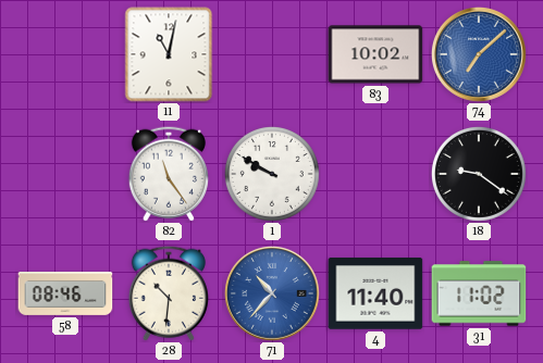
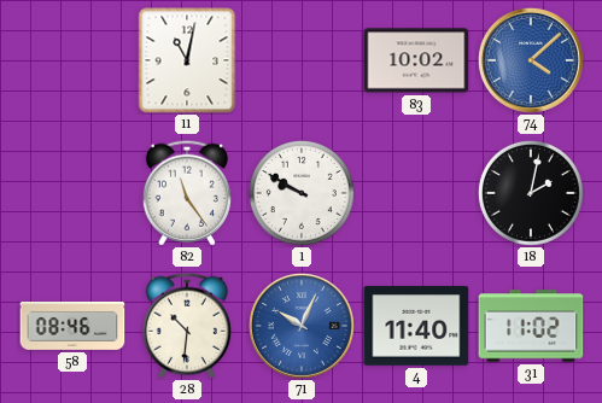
74: 7:08 -> 4:08 (532, 62)
18: 9:21 -> 2:02 (531, 193)
71: 10:37 -> 10:04 (303, 327)
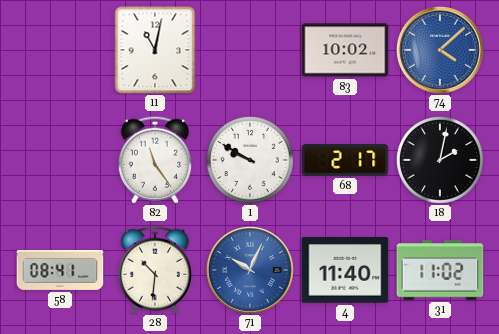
68: none -> 2:17 (345, 160)
58: 08:46 -> 08:41 (60, 271)
